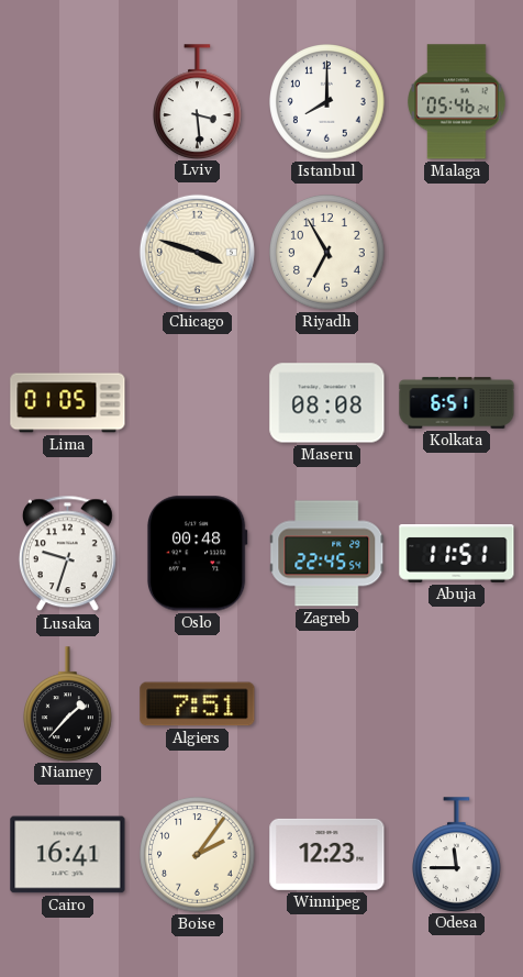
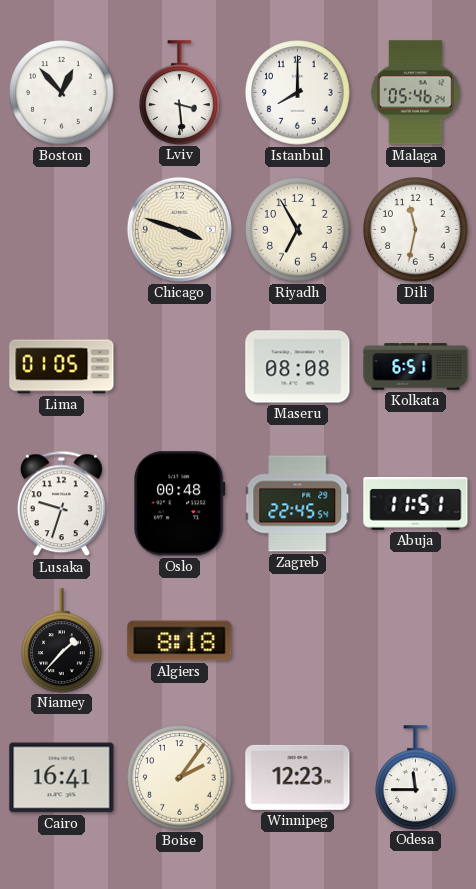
Boston: none -> 12:53 (62, 93)
Dili: none -> 11:32 (416, 230)
Algiers: 7:51 -> 8:18 (180, 641)
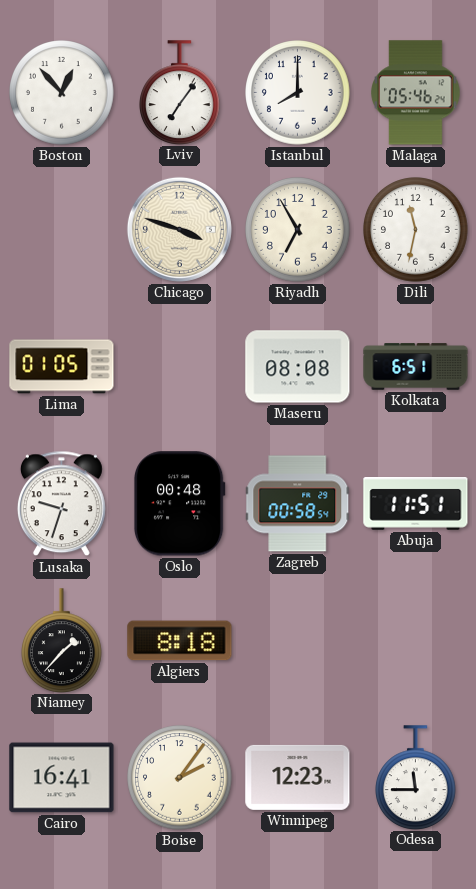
Lviv: 3:29 -> 7:06 (180, 92)
Zagreb: 22:45 -> 00:58 (298, 504)
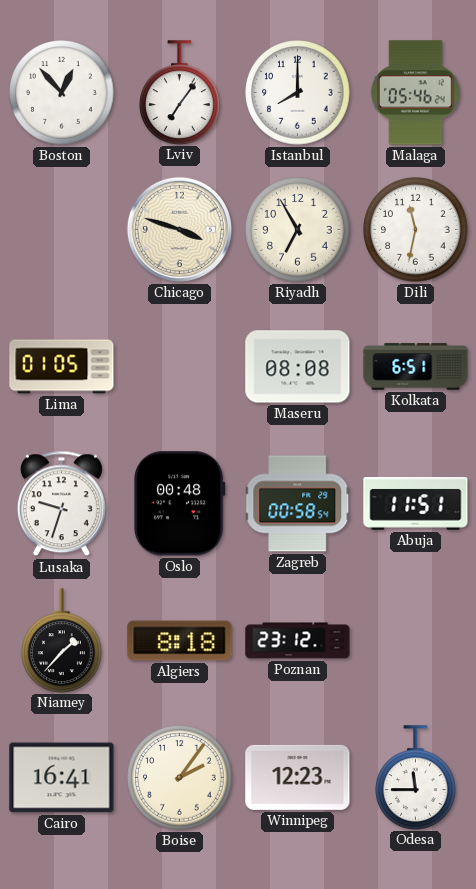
Poznan: none -> 23:12 (298, 641)
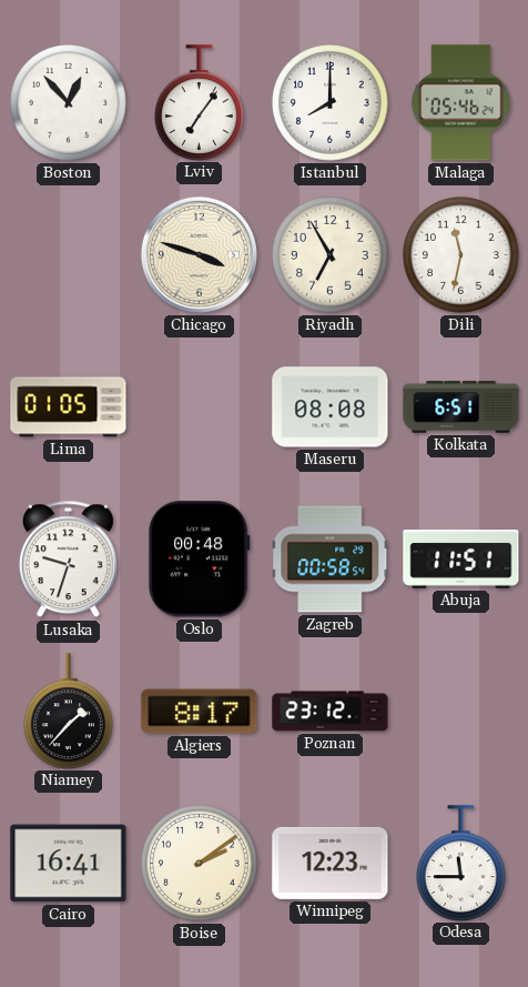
Algiers: 8:18 -> 8:17 (200, 712)
Boise: 2:06 -> 2:09 (200, 864)
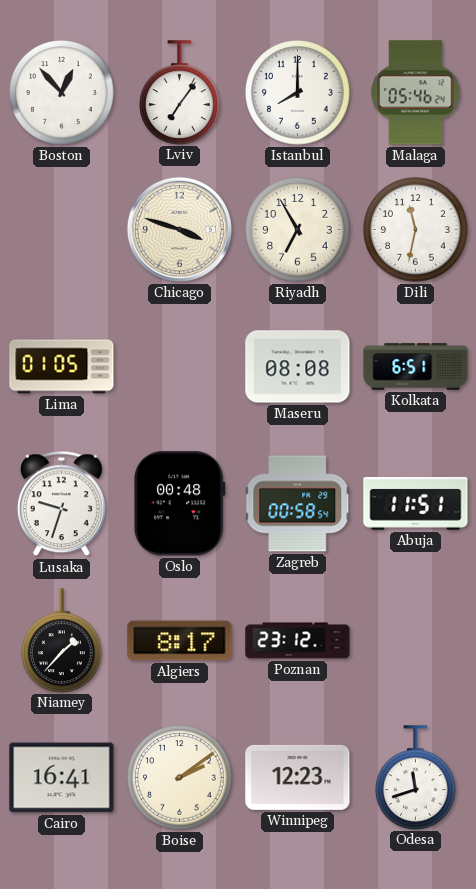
Odesa: 11:45 -> 11:42 (416, 777)
